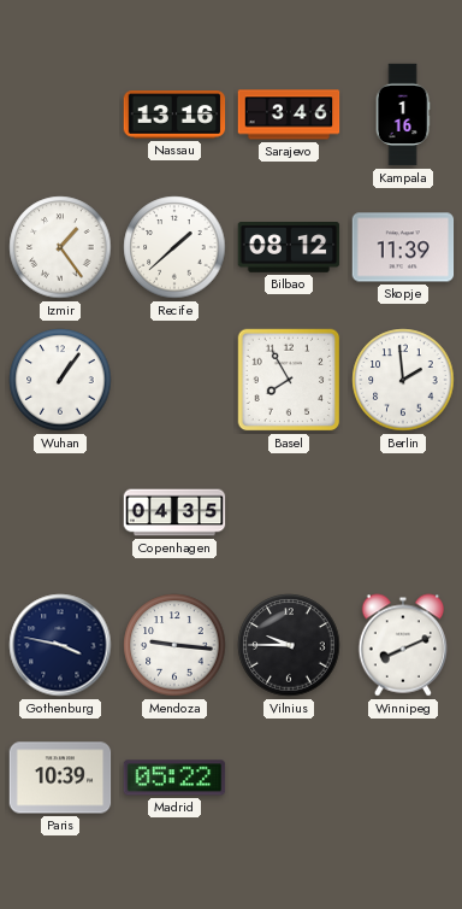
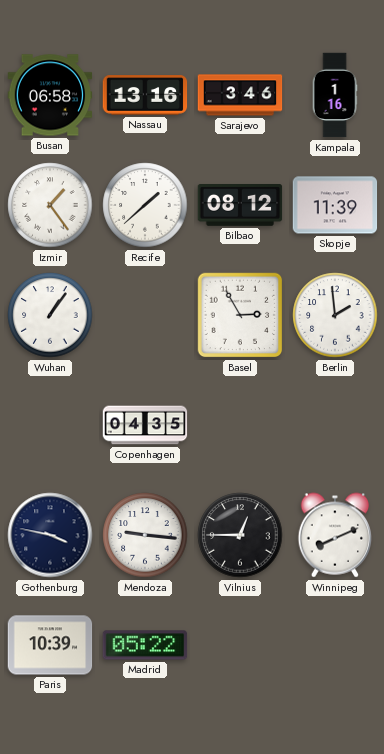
Busan: none -> 06:58 (50, 95)
Basel: 7:55 -> 2:55 (240, 315)
Vilnius: 9:45 -> 12:45 (240, 535)
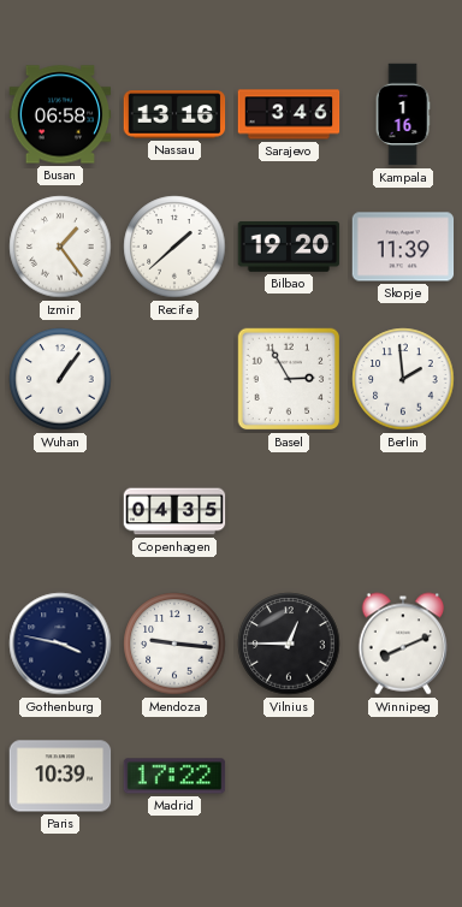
Bilbao: 08:12 -> 19:20 (289, 248)
Madrid: 05:22 -> 17:22 (174, 776)
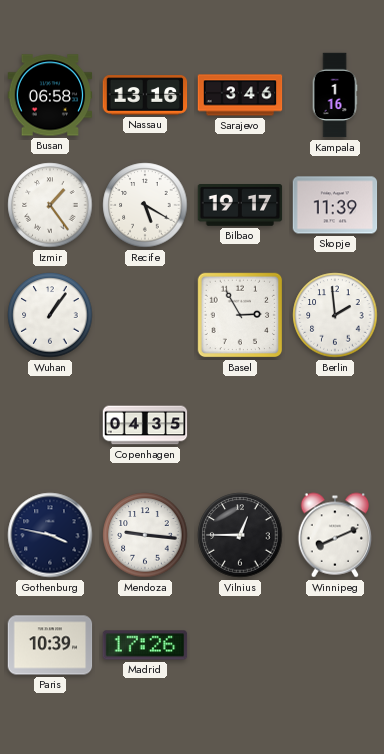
Recife: 1:38 -> 5:20 (145, 205)
Bilbao: 19:20 -> 19:17 (240, 206)
Madrid: 17:22 -> 17:26 (145, 645)
